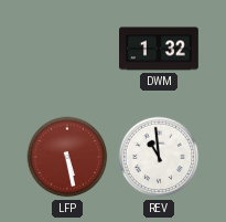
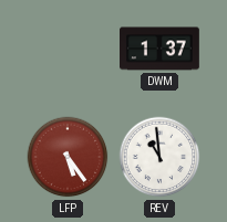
DWM: 1:32 -> 1:37 (161, 49)
LFP: 5:28 -> 5:24 (68, 157)
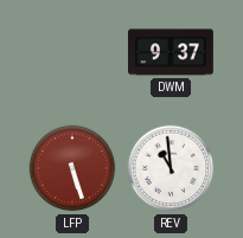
DWM: 1:37 -> 9:37 (172, 52)
LFP: 5:24 -> 5:27 (72, 168)
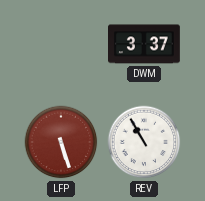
DWM: 9:37 -> 3:37 (145, 44)
REV: 10:59 -> 10:55 (144, 142)
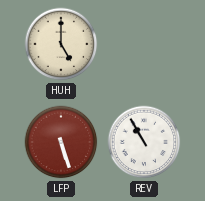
HUH: none -> 5:00 (61, 44)
DWM: 3:37 -> none (145, 44)
